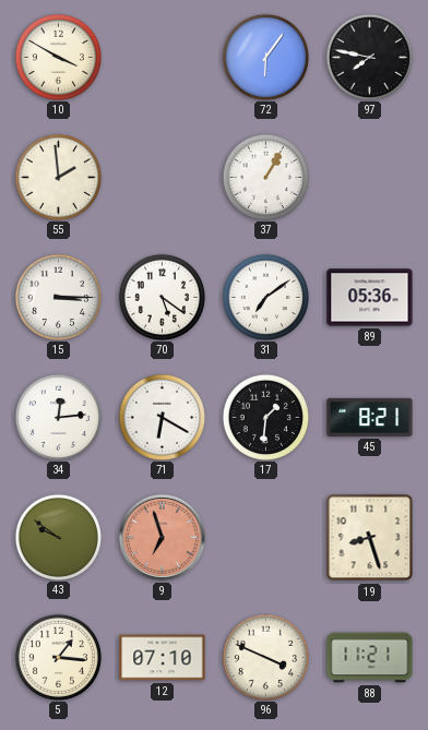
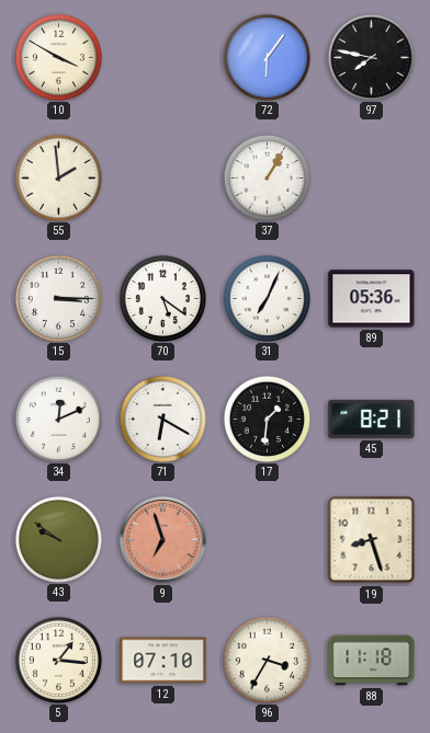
31: 7:09 -> 7:04 (267, 298)
34: 12:14 -> 12:11 (58, 419)
96: 3:49 -> 3:35 (267, 660)
88: 11:21 -> 11:18 (372, 661)
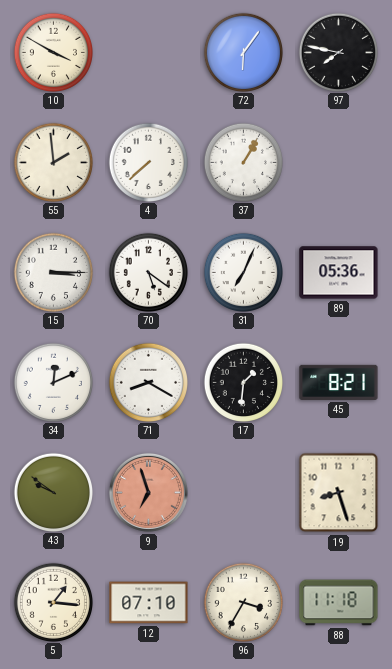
4: none -> 7:38 (148, 162)
71: 6:20 -> 8:20 (148, 382)
